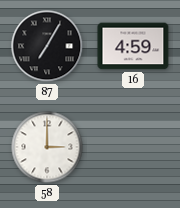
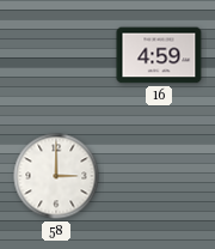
87: 7:05 -> none (47, 46)
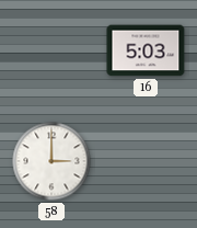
16: 4:59 -> 5:03 (146, 50)
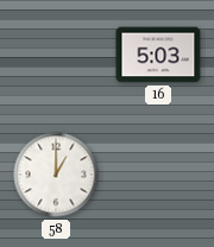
58: 3:00 -> 1:00 (56, 175)
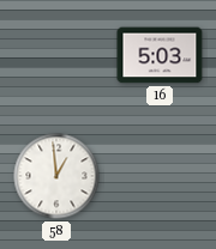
58: 1:00 -> 12:59 (56, 176)
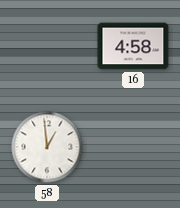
16: 5:03 -> 4:58 (133, 46)
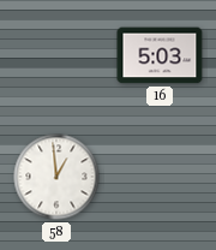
16: 4:58 -> 5:03 (160, 55)
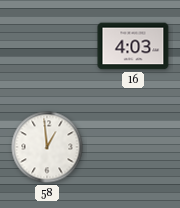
16: 5:03 -> 4:03 (133, 46)
